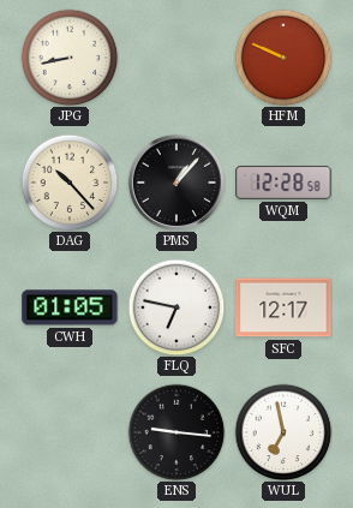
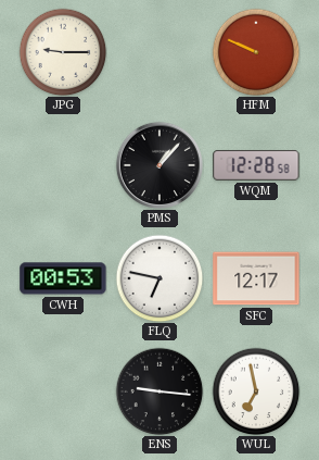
JPG: 8:43 -> 9:15 (63, 52)
DAG: 10:23 -> none (70, 183)
CWH: 01:05 -> 00:53 (63, 278)
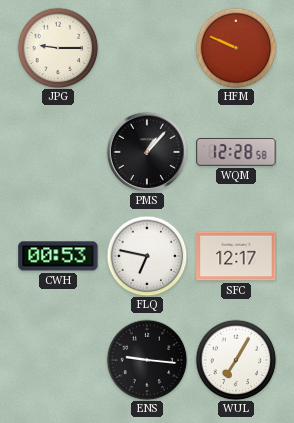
WUL: 6:58 -> 7:05 (236, 360)
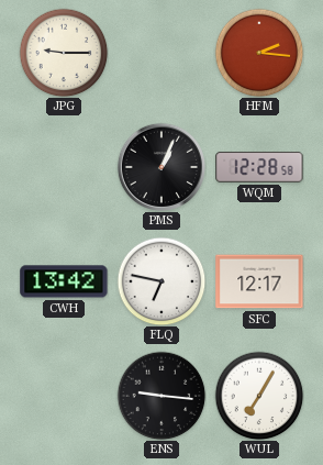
HFM: 9:49 -> 2:16 (259, 53)
PMS: 1:07 -> 1:04 (161, 167)
CWH: 00:53 -> 13:42 (64, 281)
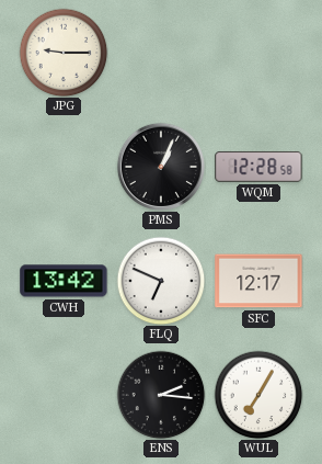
HFM: 2:16 -> none (259, 53)
FLQ: 6:47 -> 6:49 (161, 281)
ENS: 9:16 -> 2:16 (161, 395)
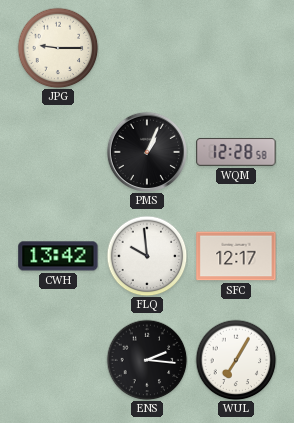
FLQ: 6:49 -> 9:59 (147, 256)
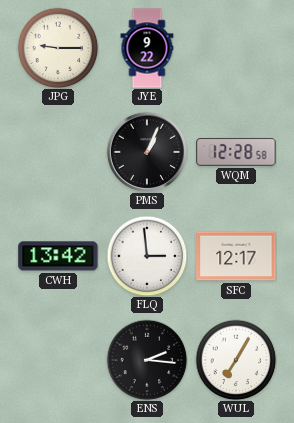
JYE: none -> 9:22 (147, 48)
FLQ: 9:59 -> 2:59 (147, 256)
